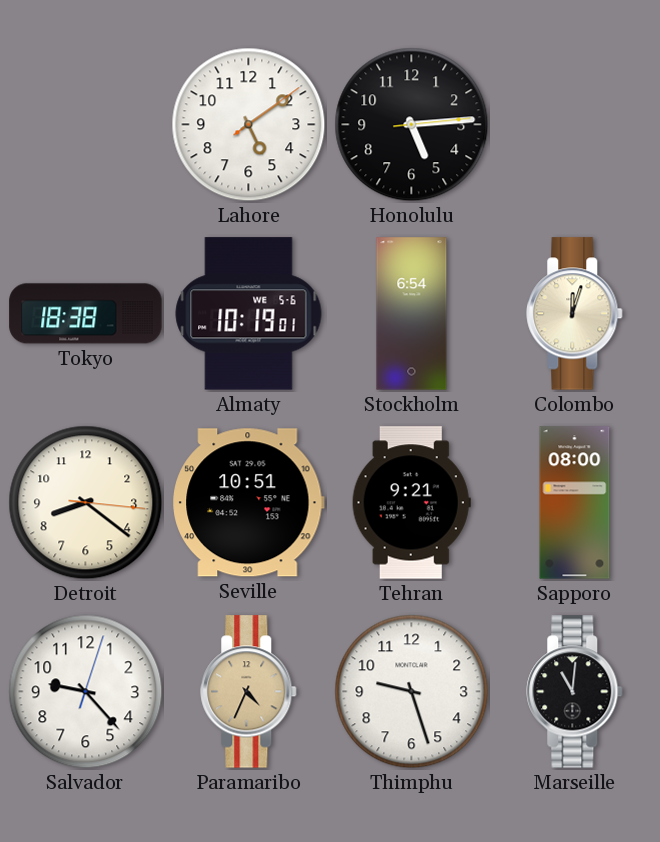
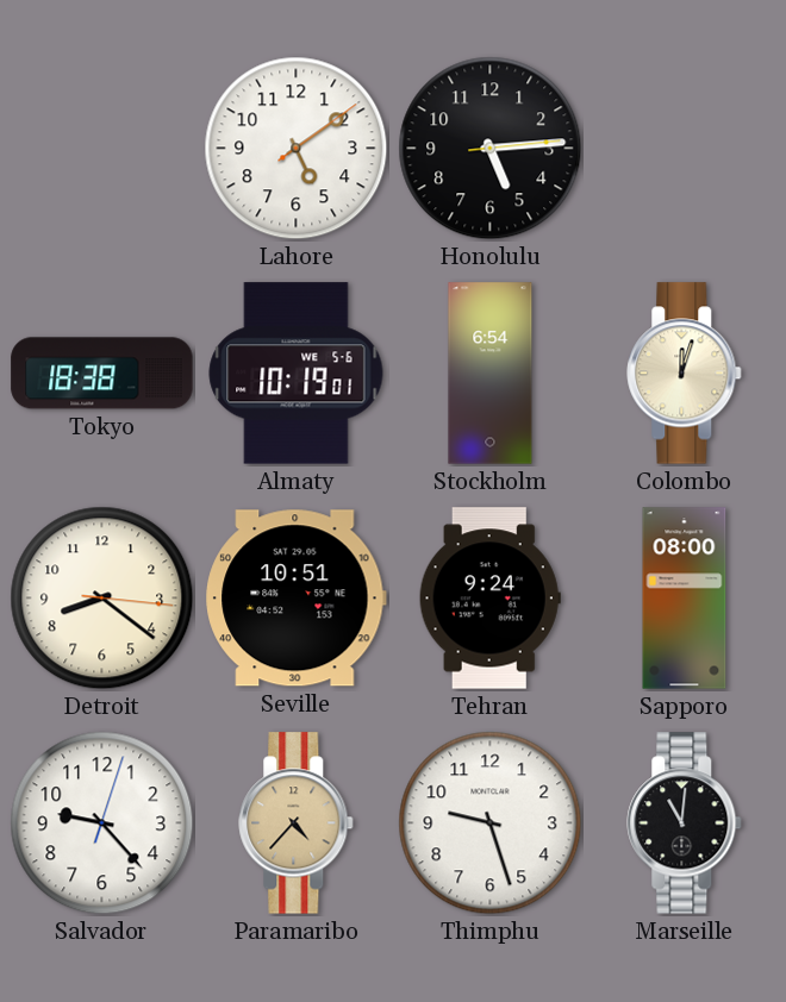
Tehran: 9:21 -> 9:24 (489, 599)
Paramaribo: 4:34 -> 4:37 (297, 823)
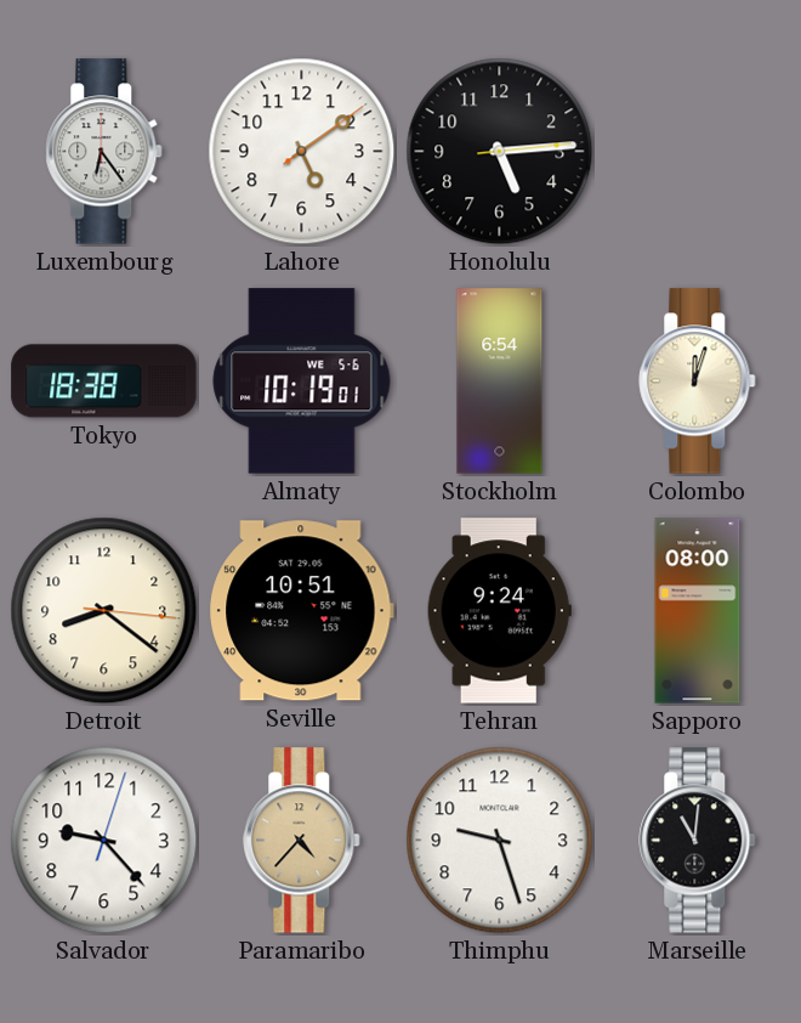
Luxembourg: none -> 6:24 (104, 152)
